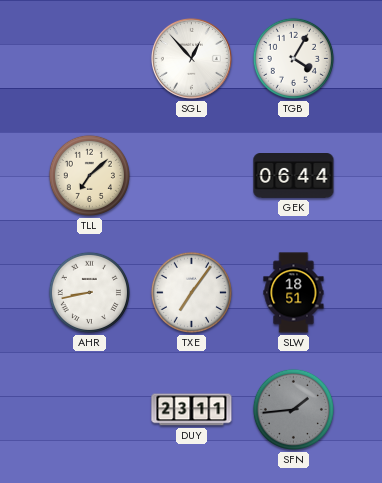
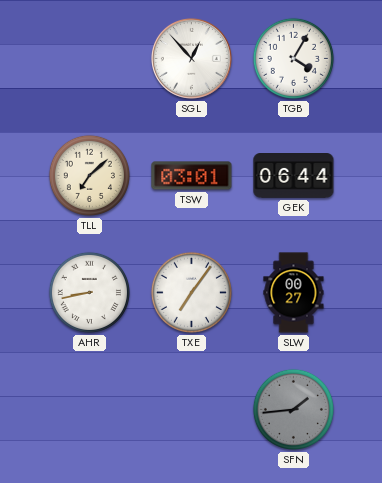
TSW: none -> 03:01 (192, 176)
SLW: 18:51 -> 00:27 (294, 293)
DUY: 23:11 -> none (192, 410)
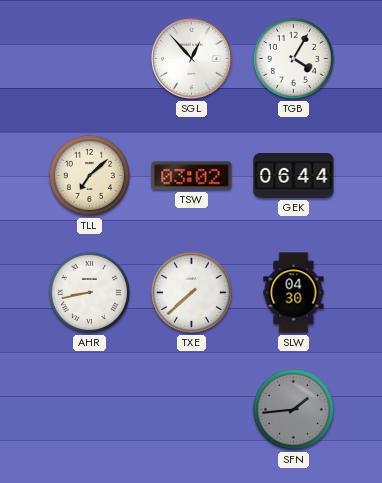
TSW: 03:01 -> 03:02 (192, 176)
TXE: 7:06 -> 7:38 (191, 292)
SLW: 00:27 -> 04:30 (294, 293)
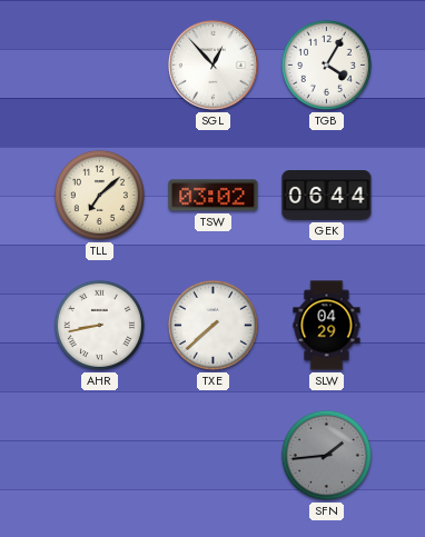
SLW: 04:30 -> 04:29 (327, 326)
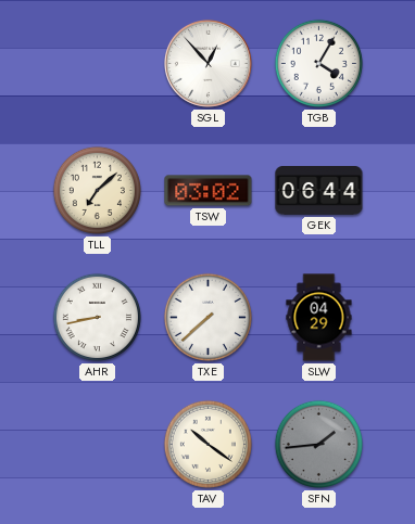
TAV: none -> 10:21 (207, 444)
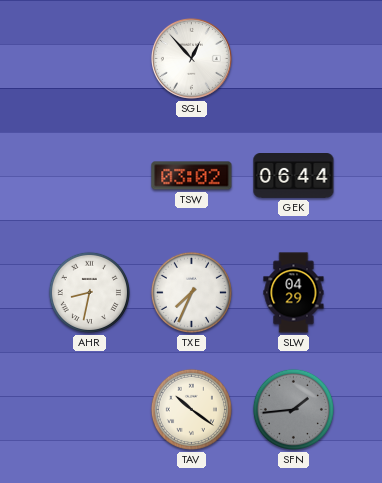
TGB: 4:05 -> none (318, 63)
TLL: 7:08 -> none (97, 190)
AHR: 8:43 -> 8:32 (89, 292)
TXE: 7:38 -> 7:34 (191, 292)
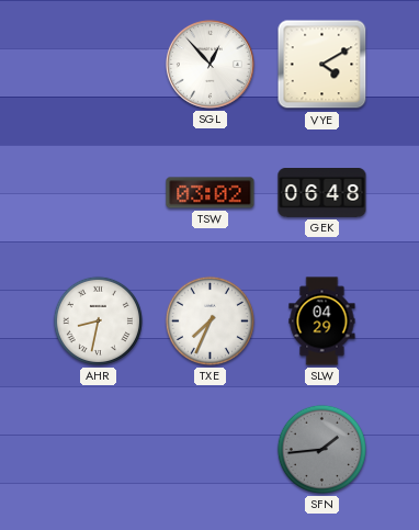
VYE: none -> 4:10 (322, 65)
GEK: 06:44 -> 06:48 (322, 193)
TAV: 10:21 -> none (191, 409)
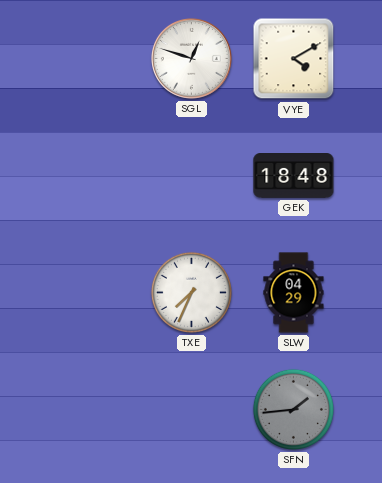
SGL: 12:53 -> 12:48 (191, 58)
TSW: 03:02 -> none (211, 193)
GEK: 06:48 -> 18:48 (294, 176)
AHR: 8:32 -> none (98, 320)
